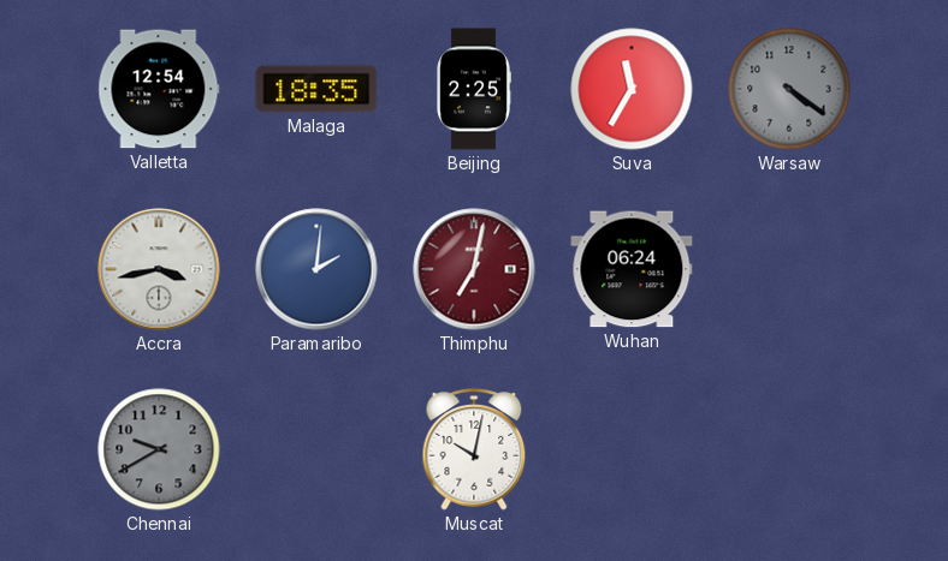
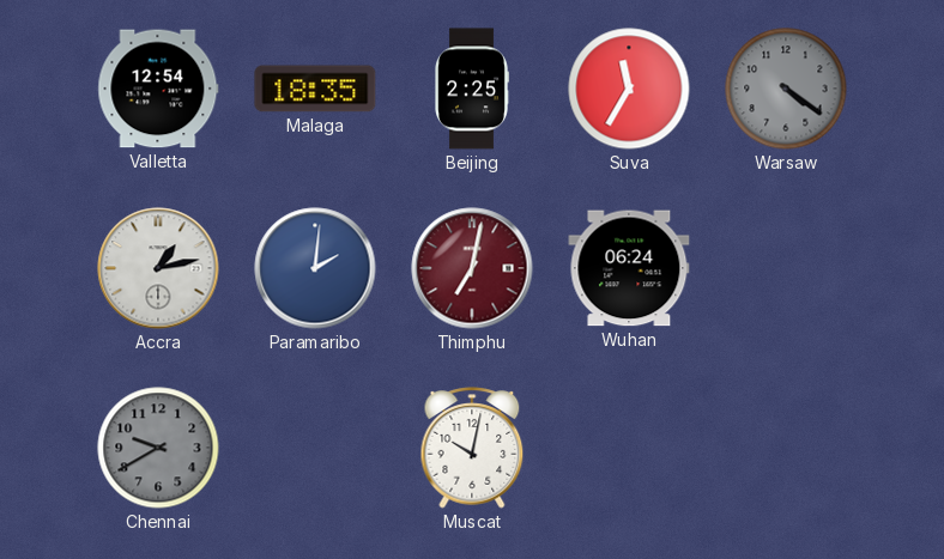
Accra: 3:43 -> 1:13 (158, 268)
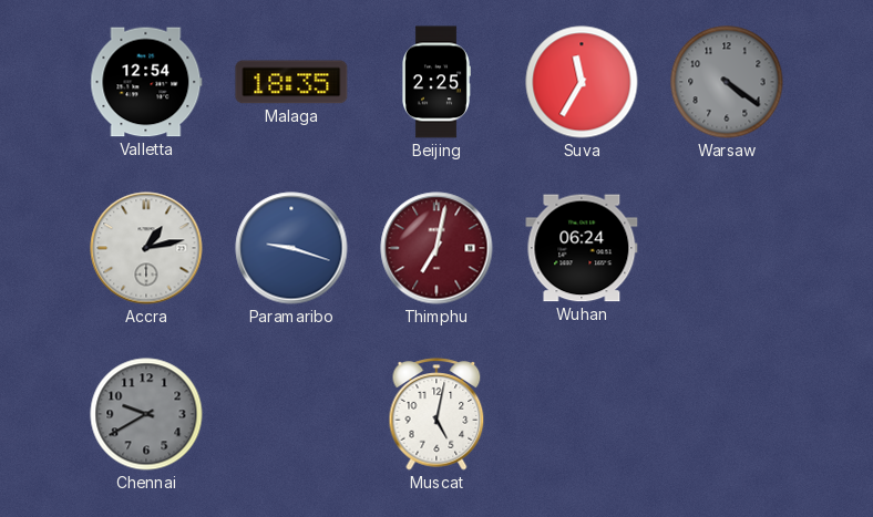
Paramaribo: 2:01 -> 9:18 (291, 248)
Muscat: 10:02 -> 5:02 (436, 414)
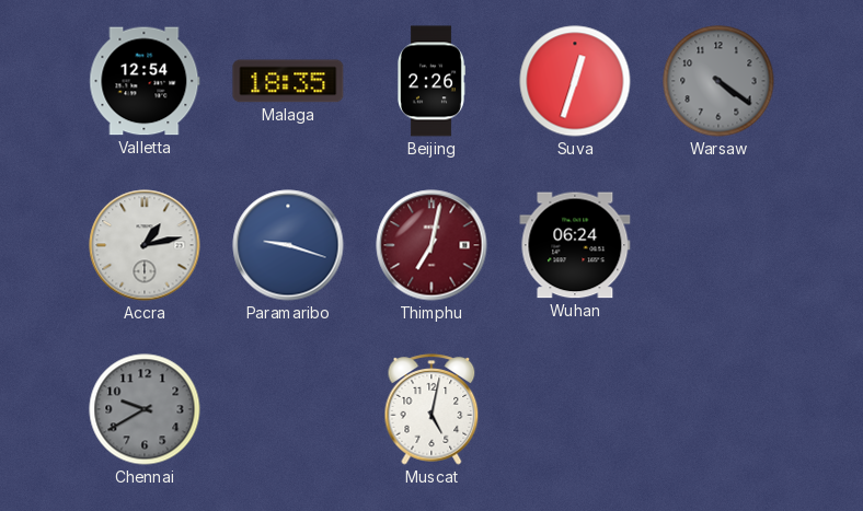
Beijing: 2:25 -> 2:26 (431, 81)
Suva: 11:35 -> 12:33 (575, 81)
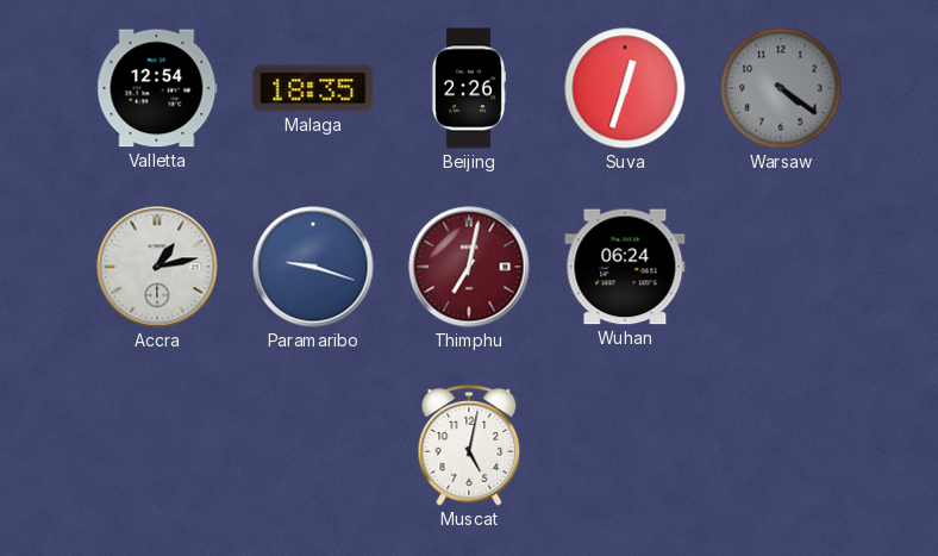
Chennai: 9:40 -> none (145, 409)
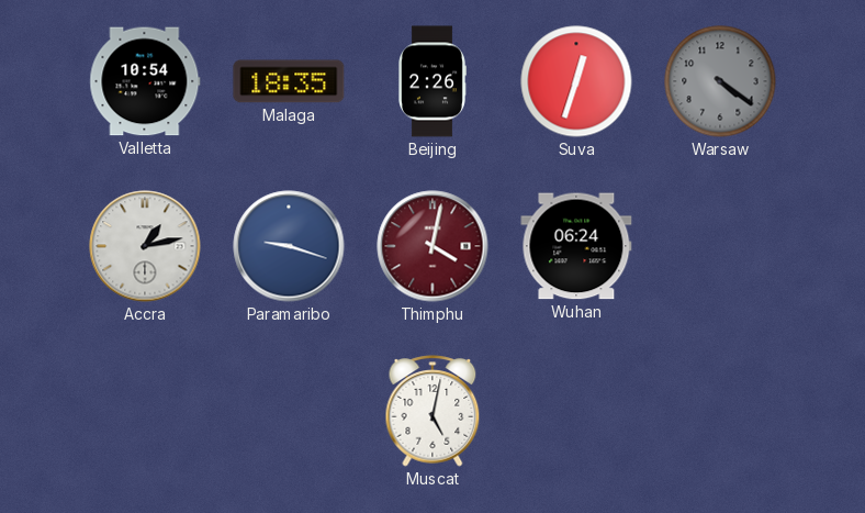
Valletta: 12:54 -> 10:54 (145, 81)
Thimphu: 7:02 -> 4:02 (432, 246)
